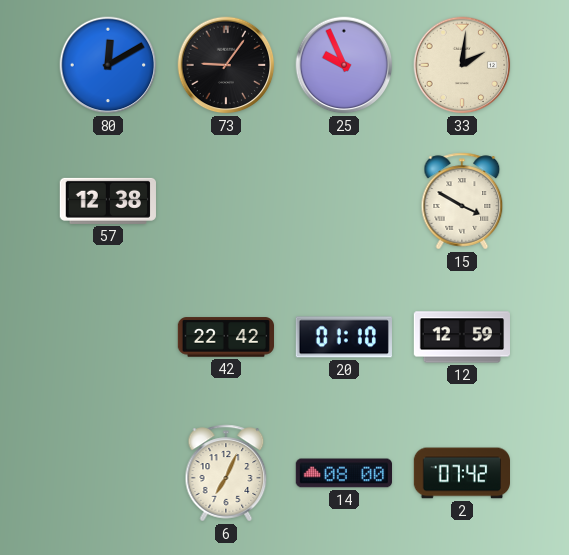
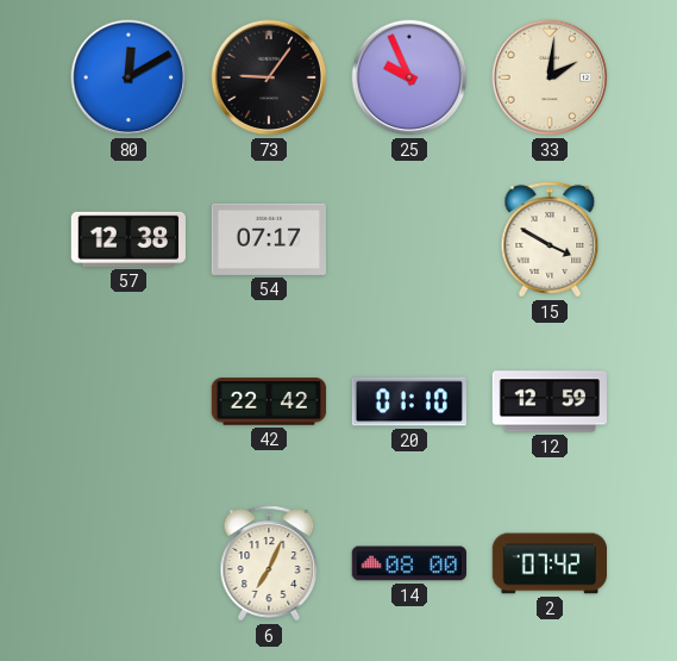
54: none -> 07:17 (268, 239)
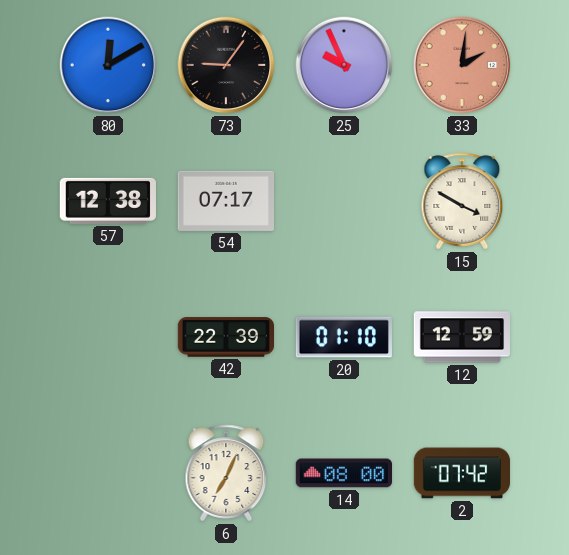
33 dial: cream -> salmon (462, 65)
42: 22:42 -> 22:39 (226, 337)
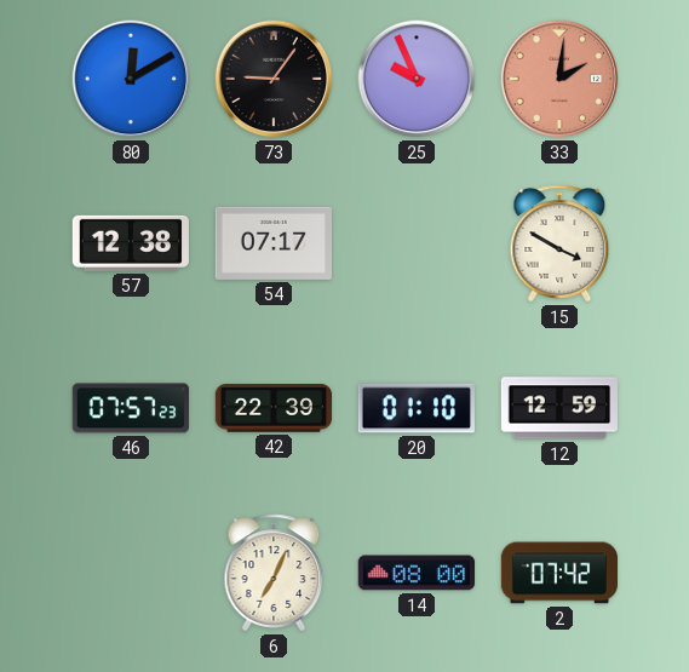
46: none -> 07:57 (130, 408)
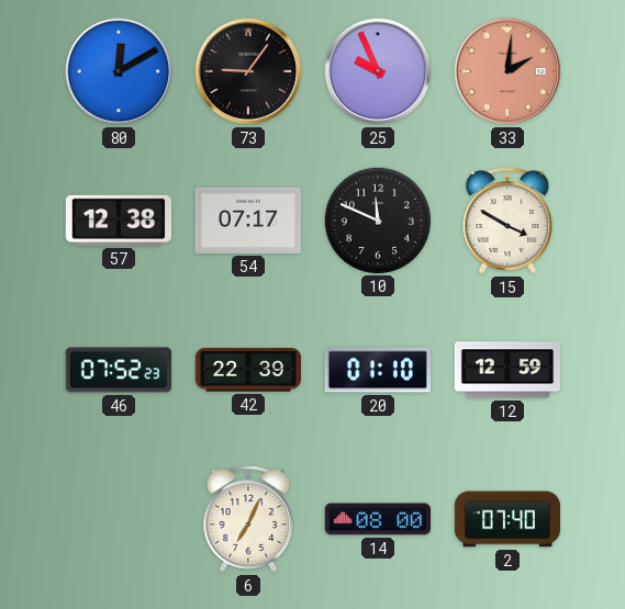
10: none -> 11:49 (377, 219)
46: 07:57 -> 07:52 (118, 370)
2: 07:42 -> 07:40 (506, 519)
